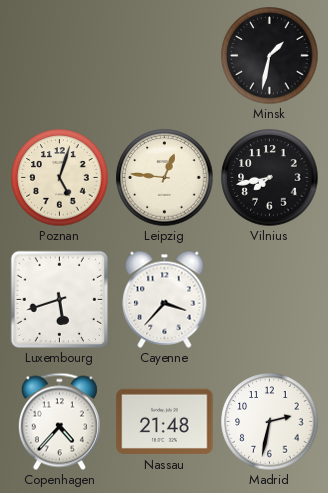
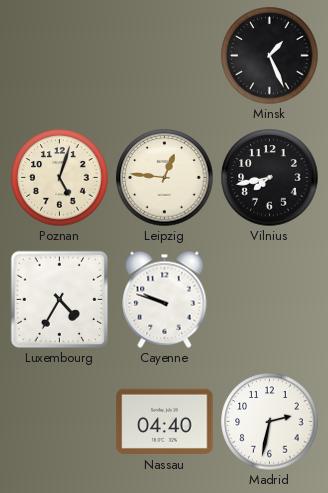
Minsk: 1:32 -> 1:26 (270, 56)
Luxembourg: 5:42 -> 4:35 (59, 299)
Cayenne: 3:37 -> 9:48 (165, 299)
Copenhagen: 4:37 -> none (59, 421)
Nassau: 21:48 -> 04:40 (165, 421)
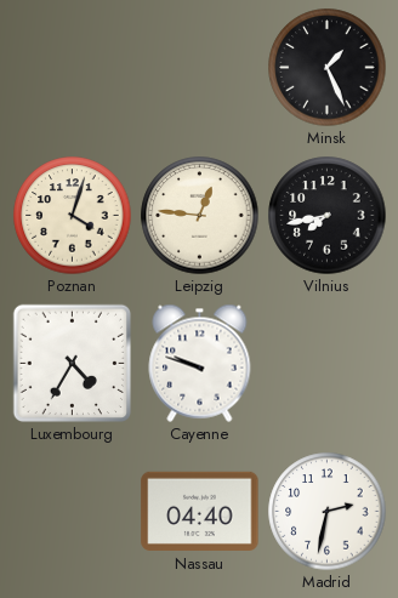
Poznan: 5:03 -> 4:03 (73, 216)
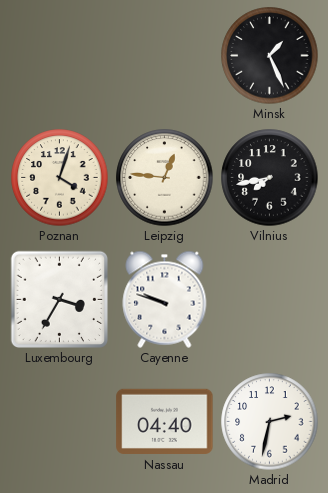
Luxembourg: 4:35 -> 3:35 (59, 299)
